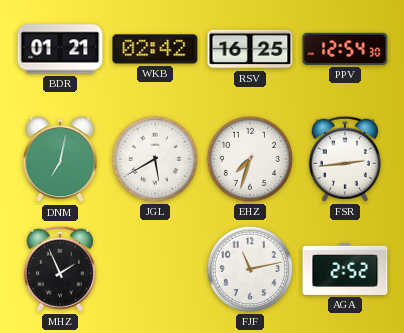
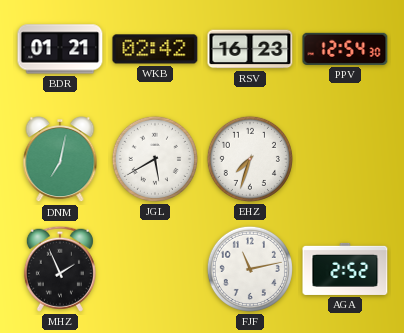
RSV: 16:25 -> 16:23 (250, 49)
FSR: 2:44 -> none (345, 159)
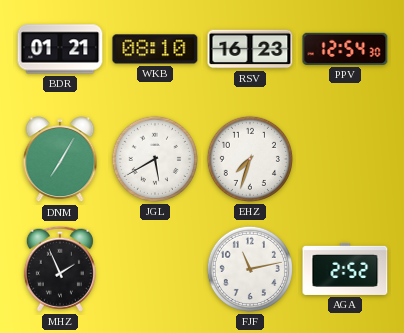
WKB: 02:42 -> 08:10 (155, 49)
DNM: 7:02 -> 7:05 (60, 160)
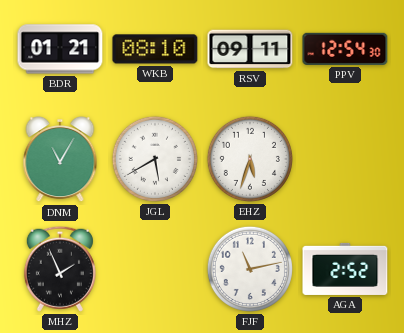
RSV: 16:23 -> 09:11 (250, 49)
DNM: 7:05 -> 11:05 (60, 160)
EHZ: 7:33 -> 5:33 (250, 159)
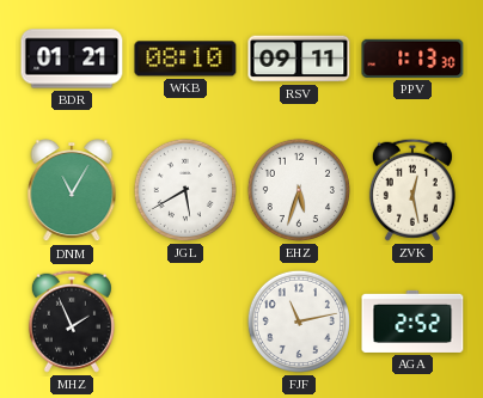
PPV: 12:54 -> 1:13 (412, 59)
ZVK: none -> 12:28 (412, 190)
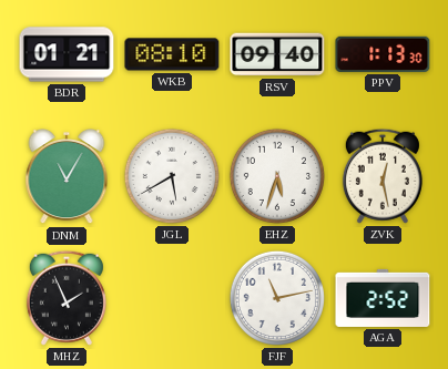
RSV: 09:11 -> 09:40 (277, 54)
